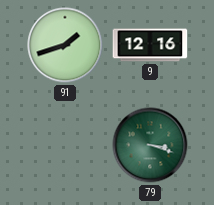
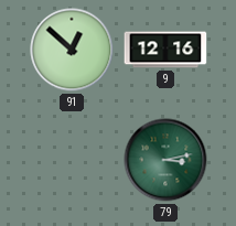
91: 1:42 -> 12:52 (72, 50)
79: 3:18 -> 3:13 (165, 160)
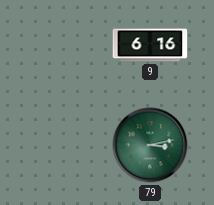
91: 12:52 -> none (72, 50)
9: 12:16 -> 6:16 (150, 45)
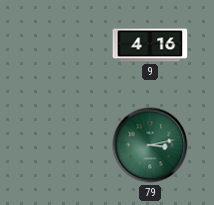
9: 6:16 -> 4:16 (150, 45)
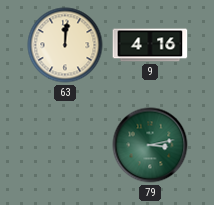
63: none -> 12:01 (65, 45)
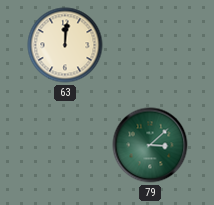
9: 4:16 -> none (150, 45)
79: 3:13 -> 3:08 (150, 145)
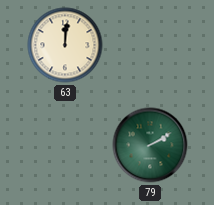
79: 3:08 -> 2:10 (150, 145)
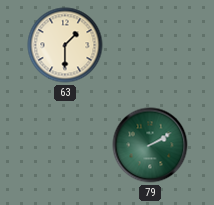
63: 12:01 -> 1:30 (65, 45)
